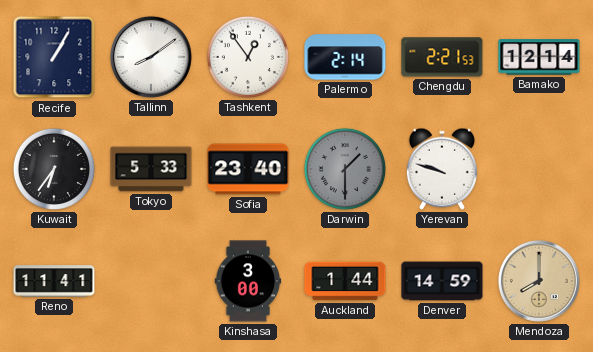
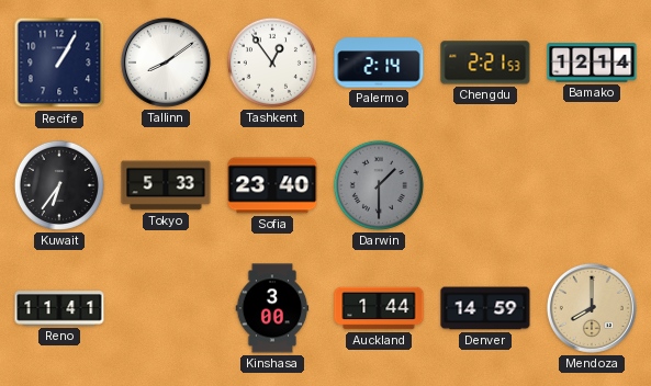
Yerevan: 9:48 -> none (442, 169)
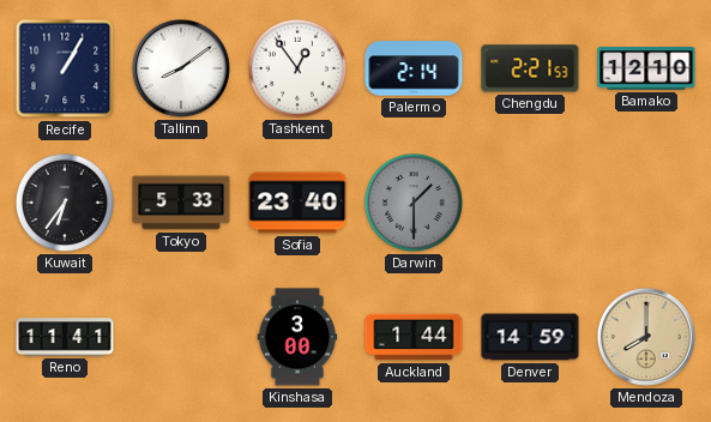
Bamako: 12:14 -> 12:10 (646, 68)
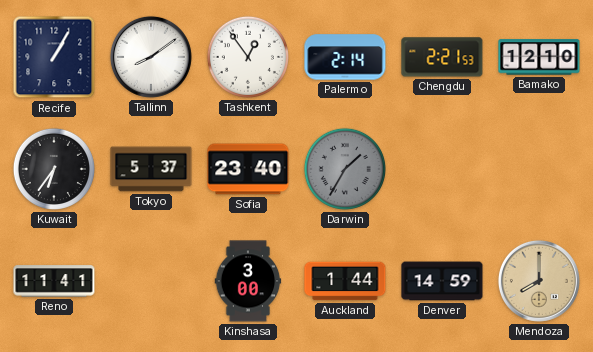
Tokyo: 5:33 -> 5:37 (151, 169)
Darwin: 1:30 -> 1:35 (345, 169)
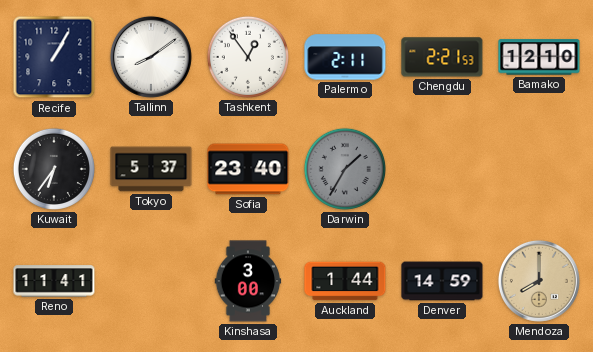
Palermo: 2:14 -> 2:11 (345, 57)
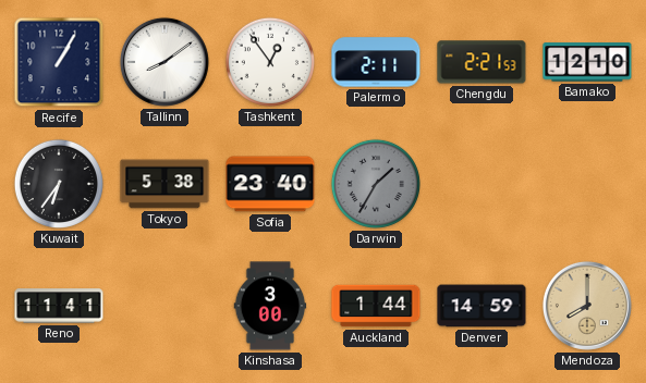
Tokyo: 5:37 -> 5:38 (164, 184)
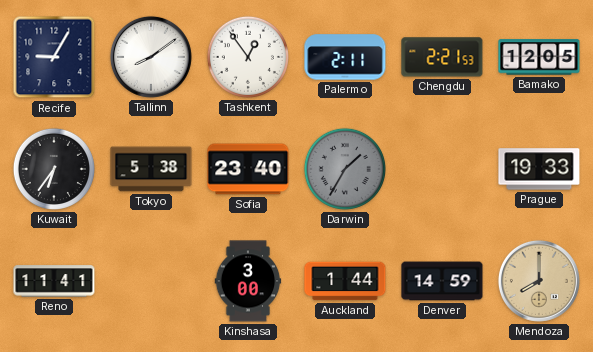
Recife: 1:05 -> 9:05 (54, 57)
Bamako: 12:10 -> 12:05 (539, 57)
Prague: none -> 19:33 (539, 169)
